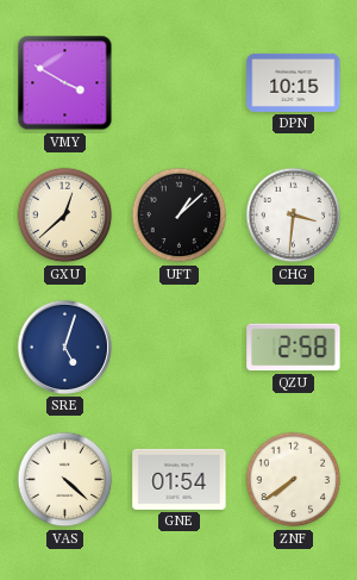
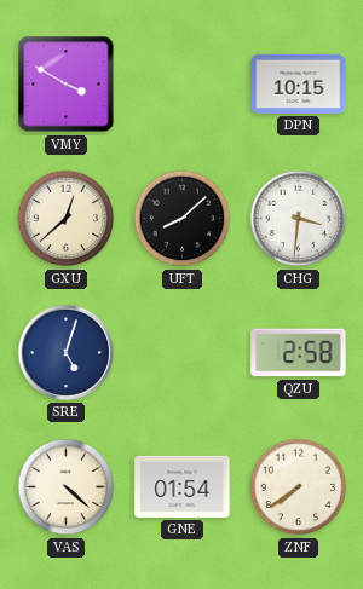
UFT: 1:08 -> 8:08 (183, 219)
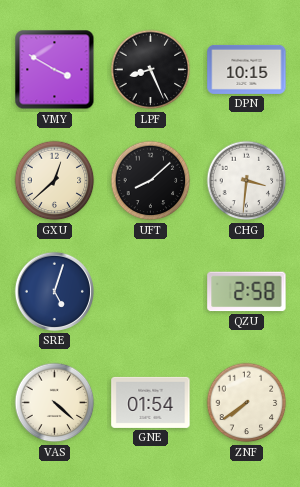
LPF: none -> 8:26 (151, 70)
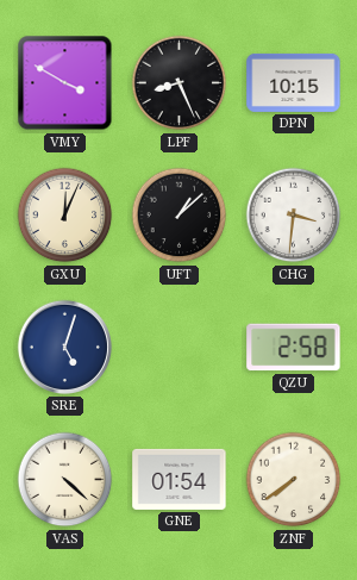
GXU: 12:38 -> 12:04 (65, 216)
UFT: 8:08 -> 1:08 (180, 216)
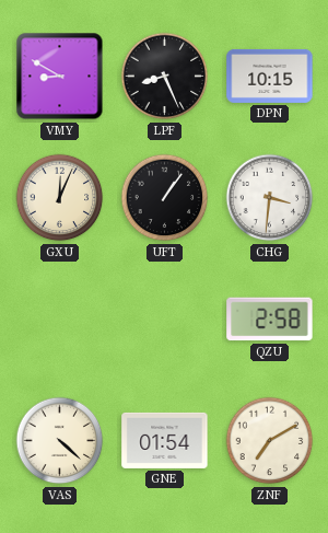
VMY: 3:50 -> 8:50 (60, 77)
UFT: 1:08 -> 1:06 (165, 198)
SRE: 5:03 -> none (64, 347)
ZNF: 7:39 -> 7:10 (270, 441)
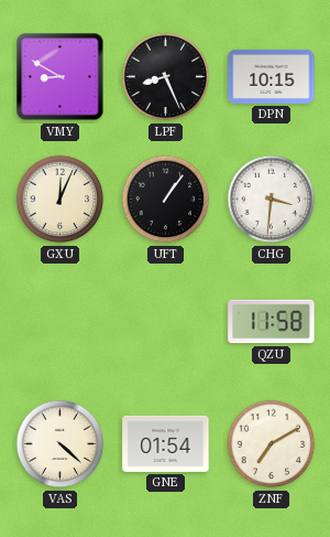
QZU: 2:58 -> 11:58 (272, 322)
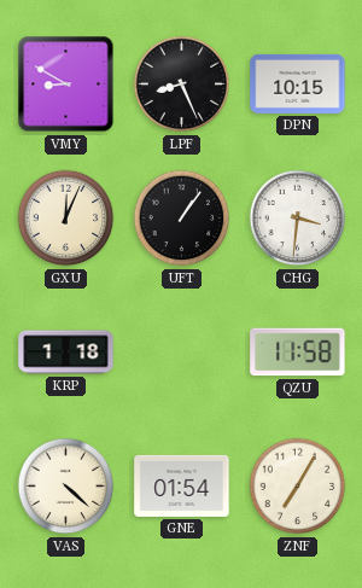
KRP: none -> 1:18 (66, 353)
ZNF: 7:10 -> 7:05 (298, 487)
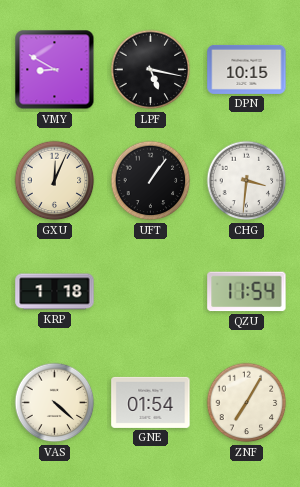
LPF: 8:26 -> 5:17 (151, 70)
QZU: 11:58 -> 11:54 (247, 292)
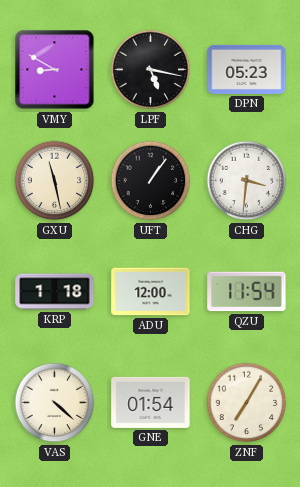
DPN: 10:15 -> 05:23 (247, 69)
GXU: 12:04 -> 11:28 (55, 181)
ADU: none -> 12:00 (151, 292)
